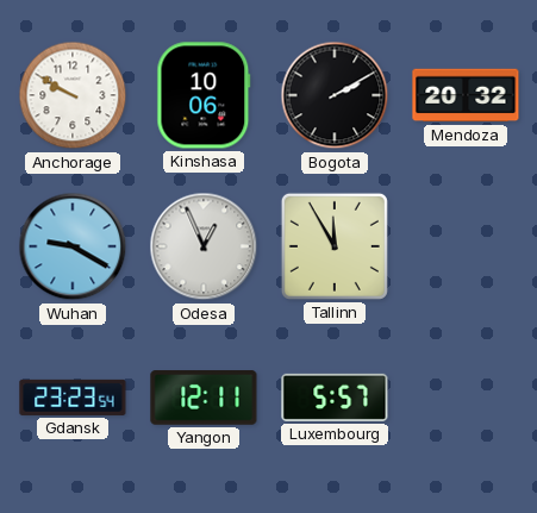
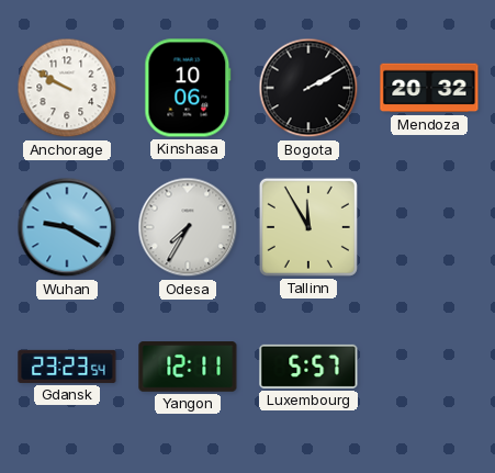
Odesa: 12:56 -> 7:35 (188, 227)
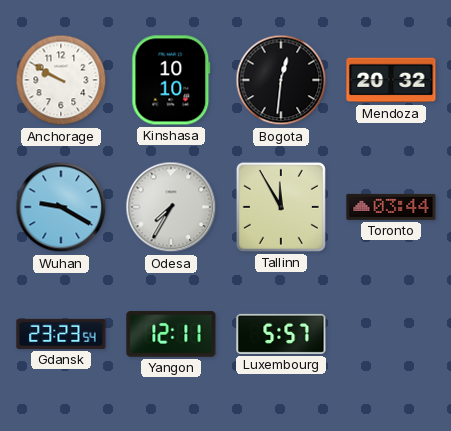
Kinshasa: 10:06 -> 10:10 (171, 80)
Bogota: 2:10 -> 12:31 (281, 80)
Toronto: none -> 03:44 (391, 207)
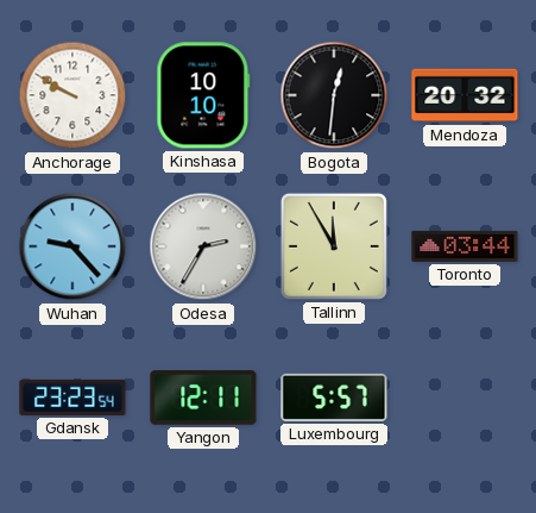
Wuhan: 9:20 -> 9:23 (72, 246)
Odesa: 7:35 -> 2:35 (203, 246)
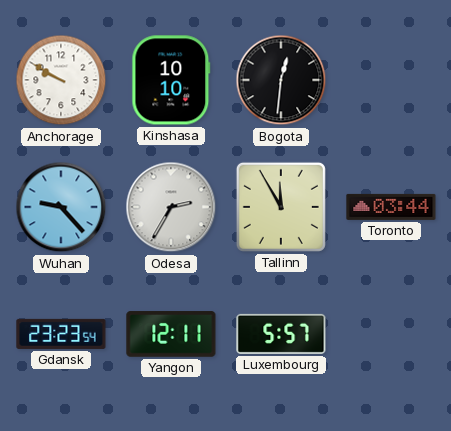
Mendoza: 20:32 -> none (465, 95)
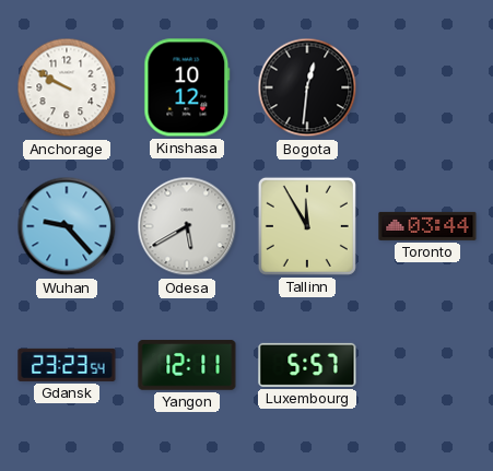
Kinshasa: 10:10 -> 10:12 (187, 87)
Odesa: 2:35 -> 5:40 (187, 226)
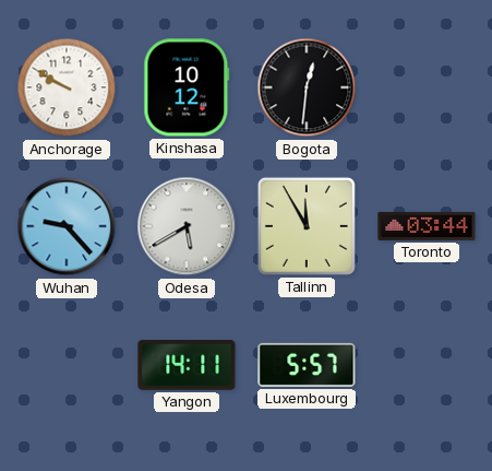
Gdansk: 23:23 -> none (67, 365)
Yangon: 12:11 -> 14:11 (187, 365)
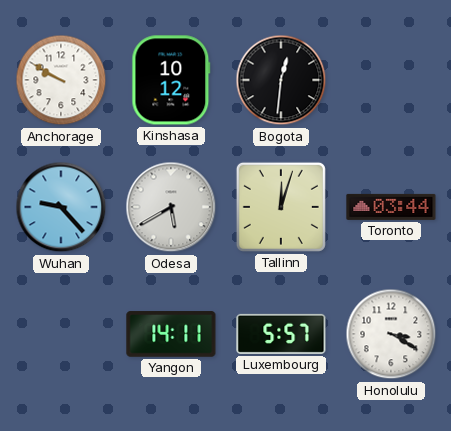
Tallinn: 11:55 -> 12:03 (281, 207)
Honolulu: none -> 3:20 (391, 334)
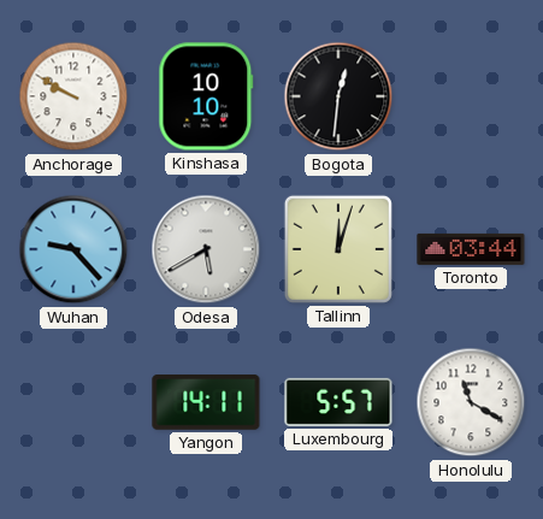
Kinshasa: 10:12 -> 10:10 (206, 96)
Honolulu: 3:20 -> 11:20 (471, 402)
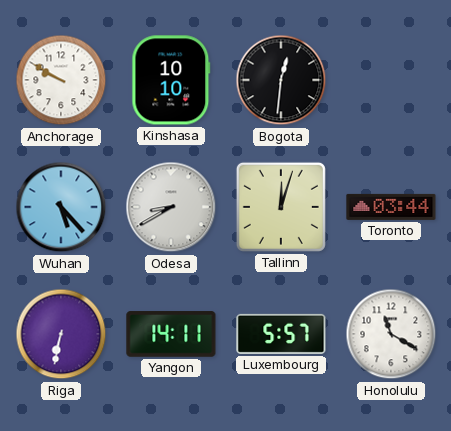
Wuhan: 9:23 -> 5:23 (61, 207)
Odesa: 5:40 -> 8:40 (171, 207)
Riga: none -> 6:32 (61, 334)
